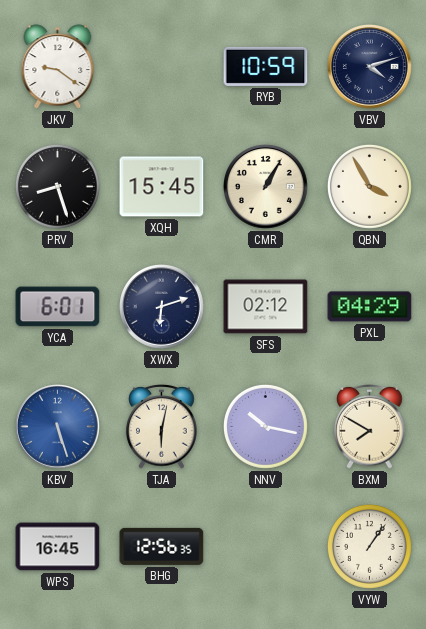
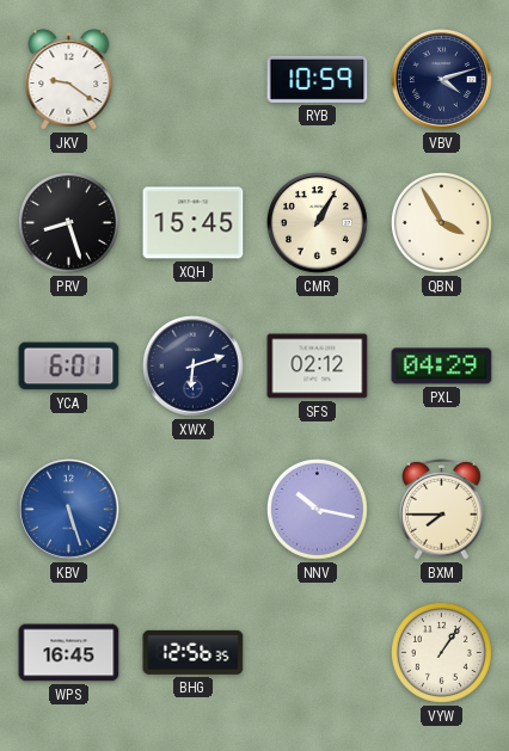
TJA: 6:02 -> none (162, 426)
BXM: 7:50 -> 7:45 (442, 509)
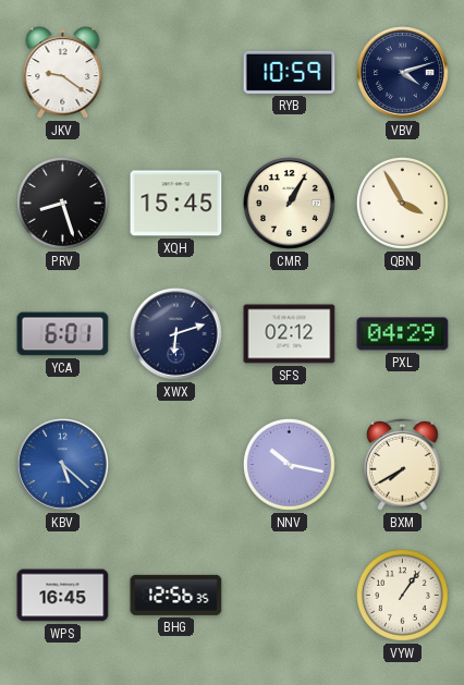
KBV: 5:27 -> 5:22 (63, 465)
BXM: 7:45 -> 7:40 (403, 464)
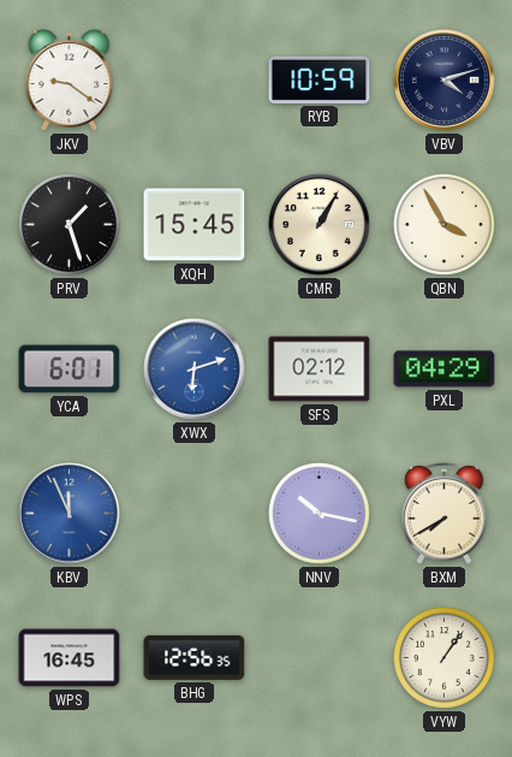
PRV: 8:27 -> 1:27 (69, 224)
XWX dial: navy -> blue (195, 369)
KBV: 5:22 -> 11:56 (70, 514)
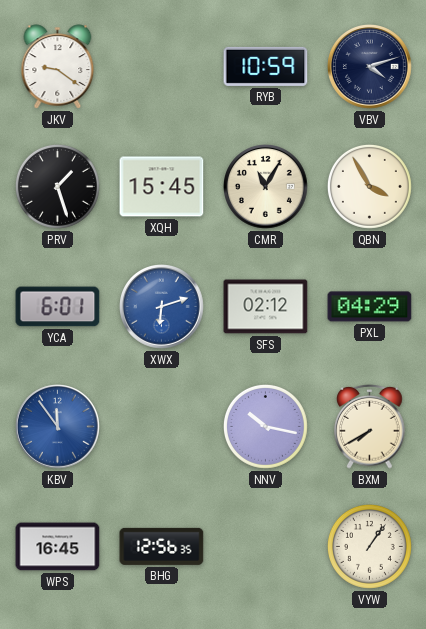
CMR: 1:05 -> 11:05 (266, 187)
KBV: 11:56 -> 11:54 (58, 427)
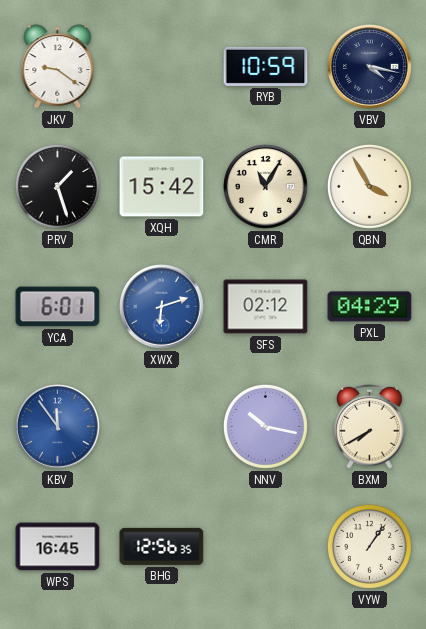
VBV: 4:12 -> 4:17 (370, 67)
XQH: 15:45 -> 15:42 (162, 187)
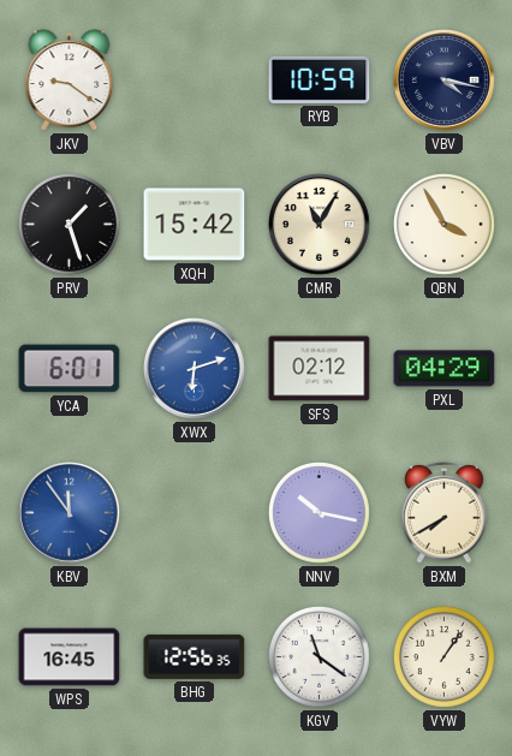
KGV: none -> 11:21 (318, 656)
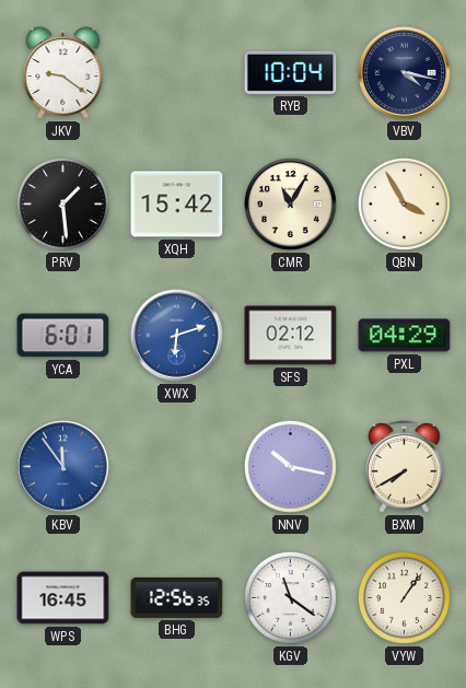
RYB: 10:59 -> 10:04 (291, 72)
PRV: 1:27 -> 1:29 (62, 203)
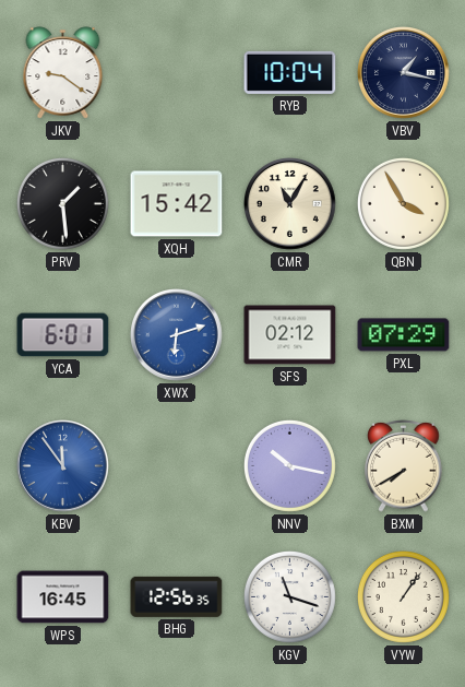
VBV: 4:17 -> 1:17 (404, 73)
PXL: 04:29 -> 07:29 (404, 335)
KGV: 11:21 -> 11:18 (289, 596)
